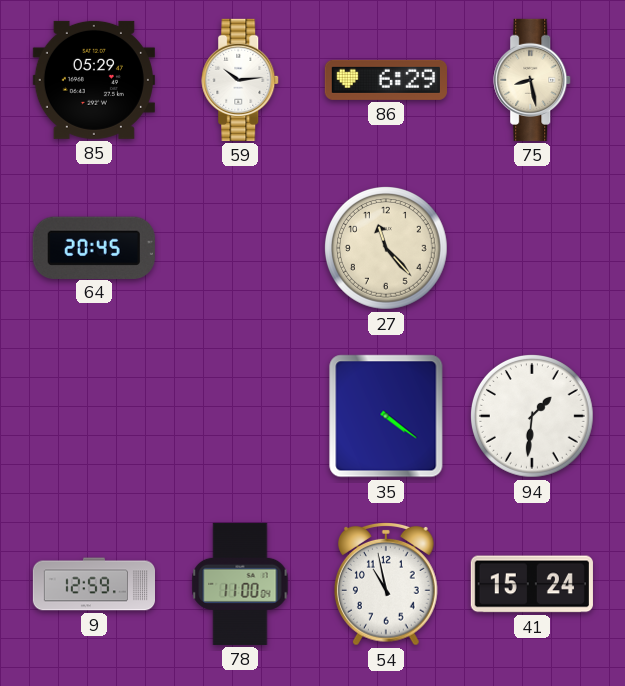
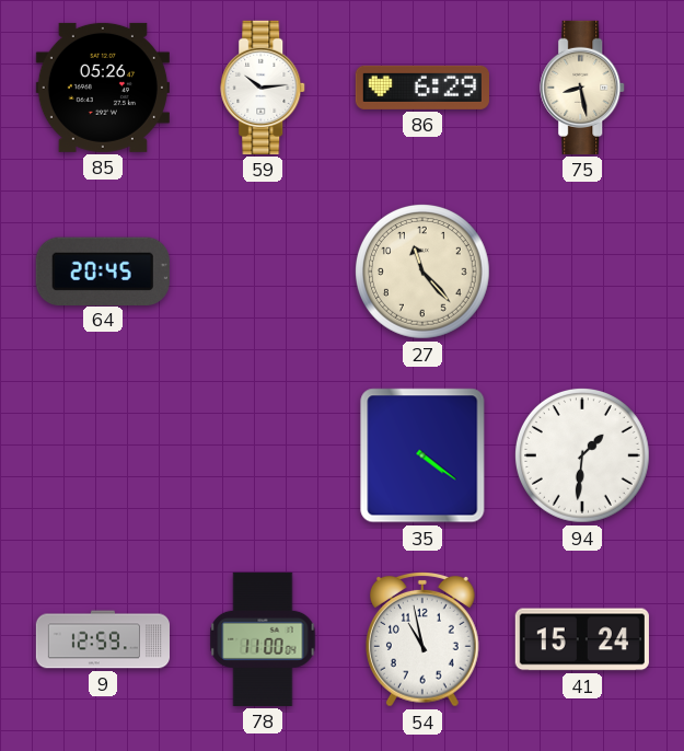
85: 05:29 -> 05:26 (103, 88)
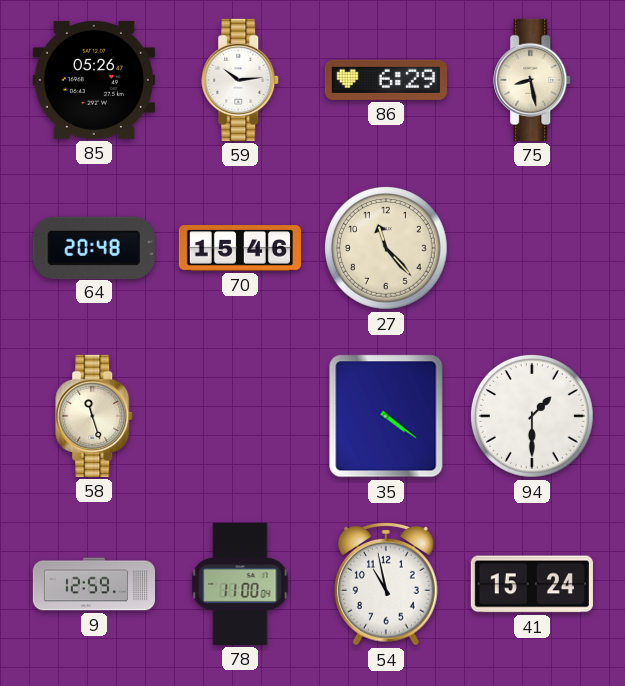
64: 20:45 -> 20:48 (94, 247)
70: none -> 15:46 (240, 248)
58: none -> 11:27 (95, 416)
94: 1:31 -> 1:30 (533, 417)
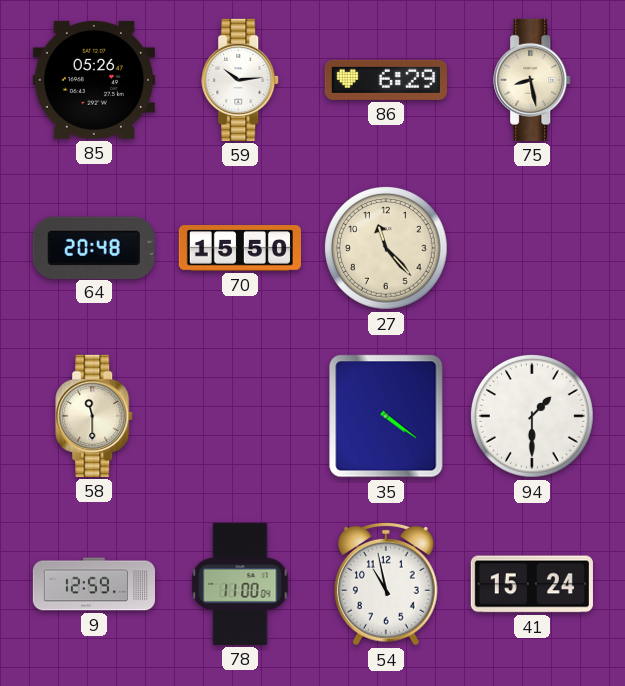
70: 15:46 -> 15:50 (240, 248)
58: 11:27 -> 11:30 (95, 416)
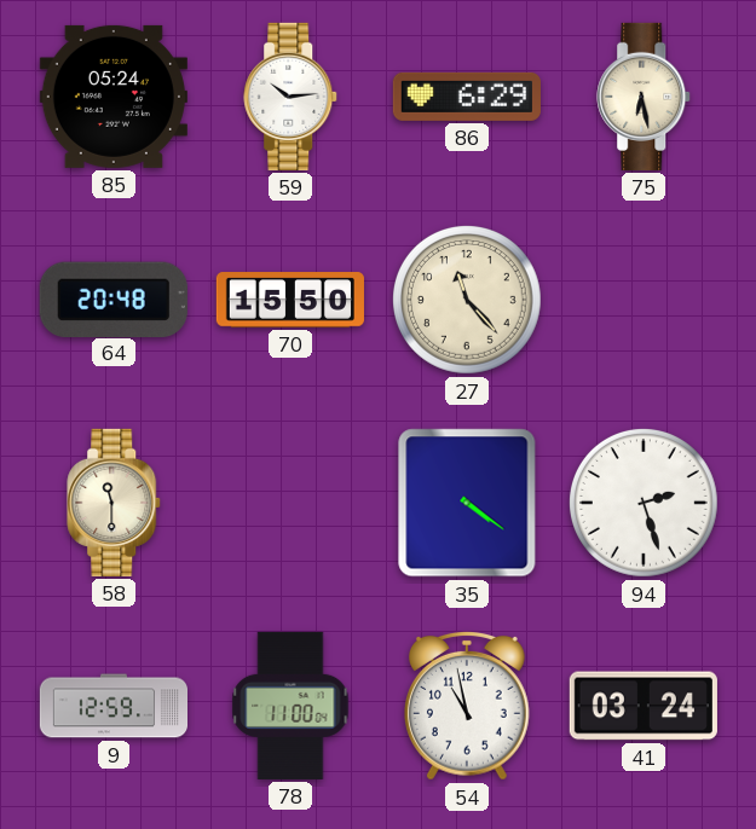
85: 05:26 -> 05:24 (114, 97)
75: 8:28 -> 6:28 (645, 97)
94: 1:30 -> 2:27 (645, 504)
41: 15:24 -> 03:24 (644, 706)
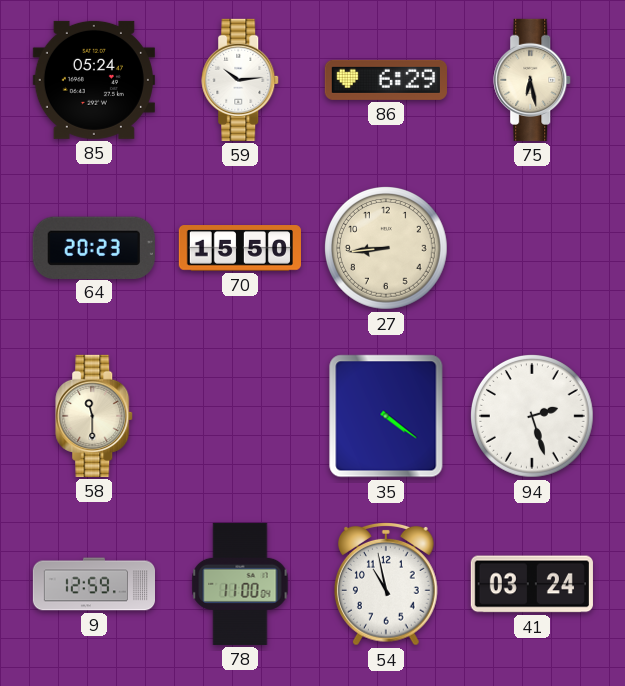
64: 20:48 -> 20:23 (94, 247)
27: 11:23 -> 8:44 (387, 249)
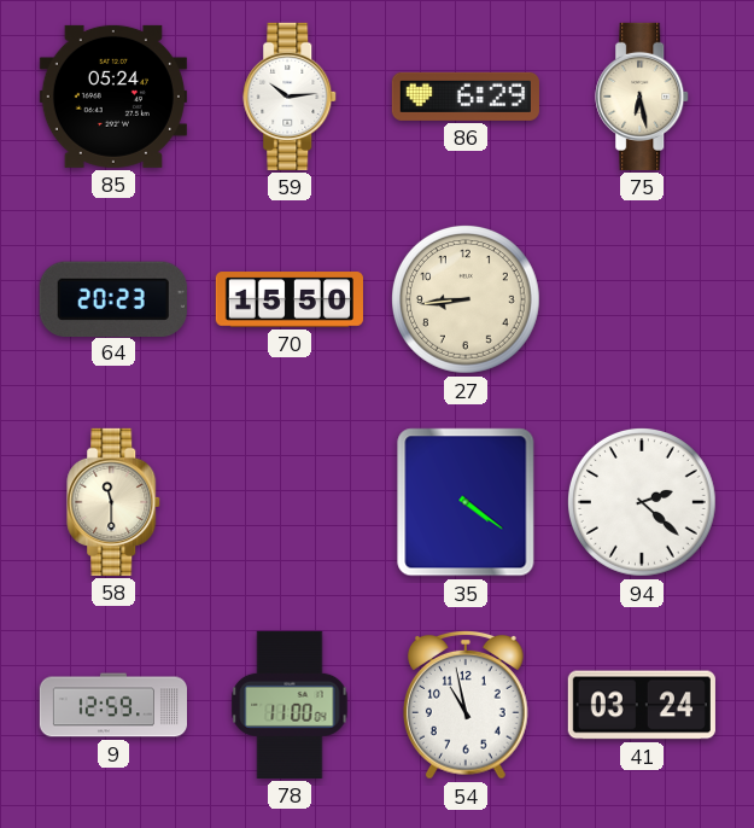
94: 2:27 -> 2:22 (643, 503)
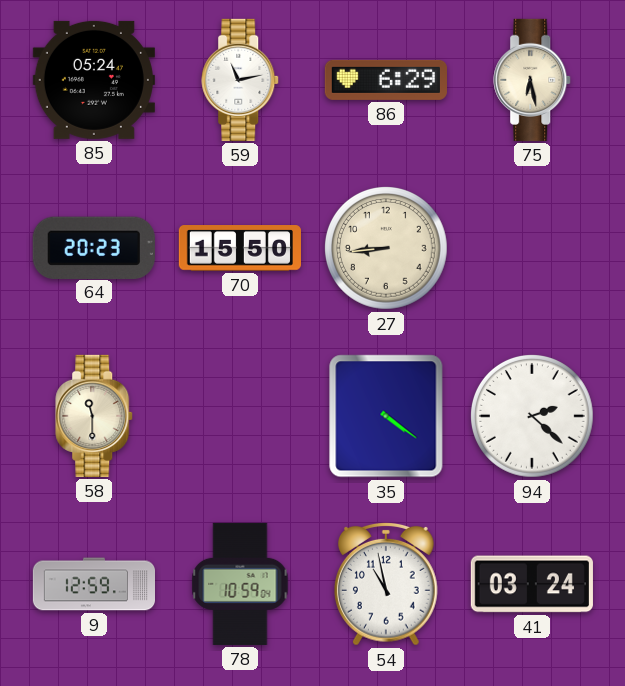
59: 10:14 -> 11:13 (241, 80)
78: 11:00 -> 10:59 (240, 584)
